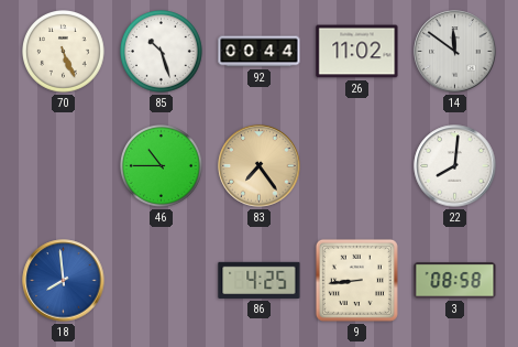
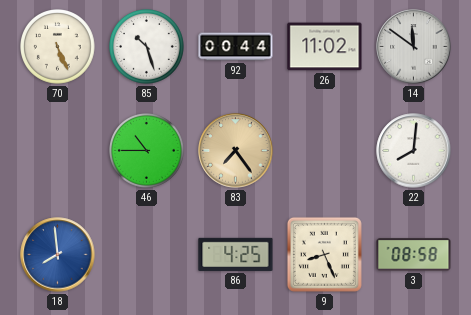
9: 8:44 -> 8:26 (324, 254)
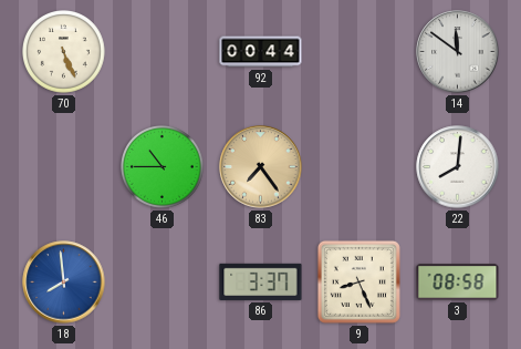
85: 10:27 -> none (147, 47)
26: 11:02 -> none (325, 47)
86: 4:25 -> 3:37 (261, 281)
